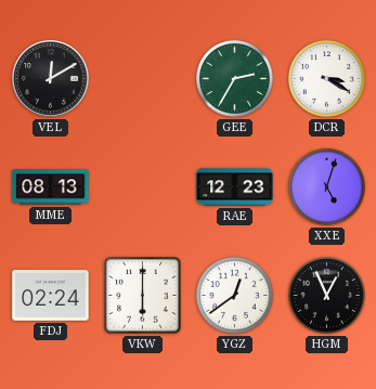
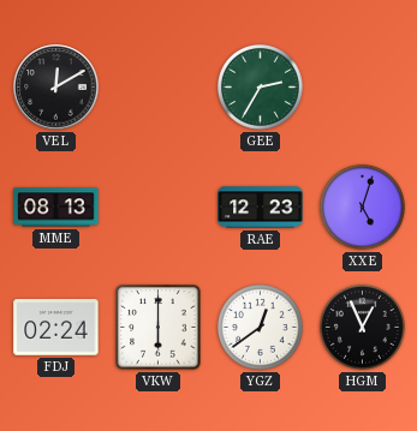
DCR: 3:20 -> none (326, 78)
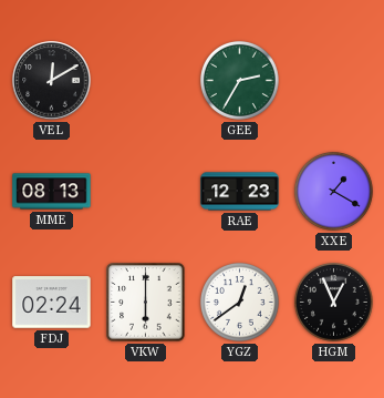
XXE: 5:03 -> 1:20 (333, 191)
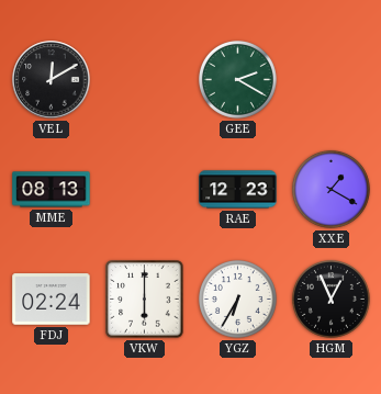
GEE: 2:35 -> 2:20 (237, 79)
YGZ: 12:39 -> 6:35 (237, 299)
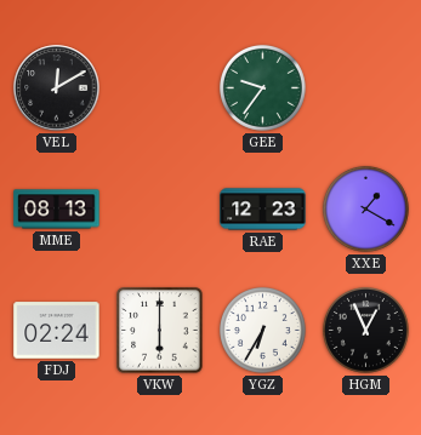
GEE: 2:20 -> 9:36 (262, 87)
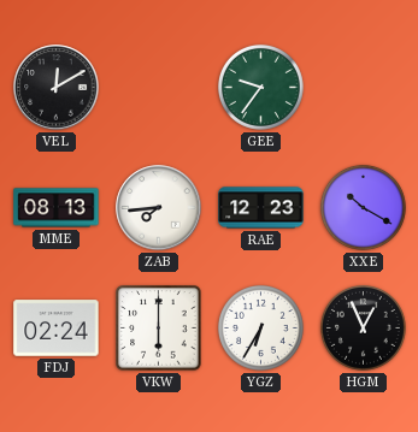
ZAB: none -> 7:44 (159, 208)
XXE: 1:20 -> 10:20 (363, 207)
